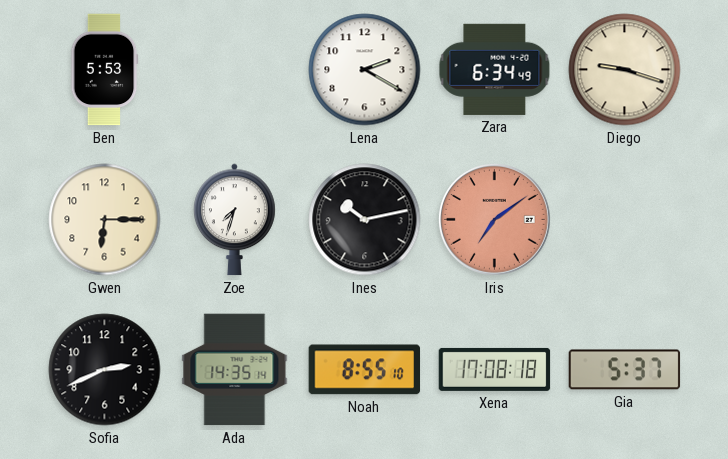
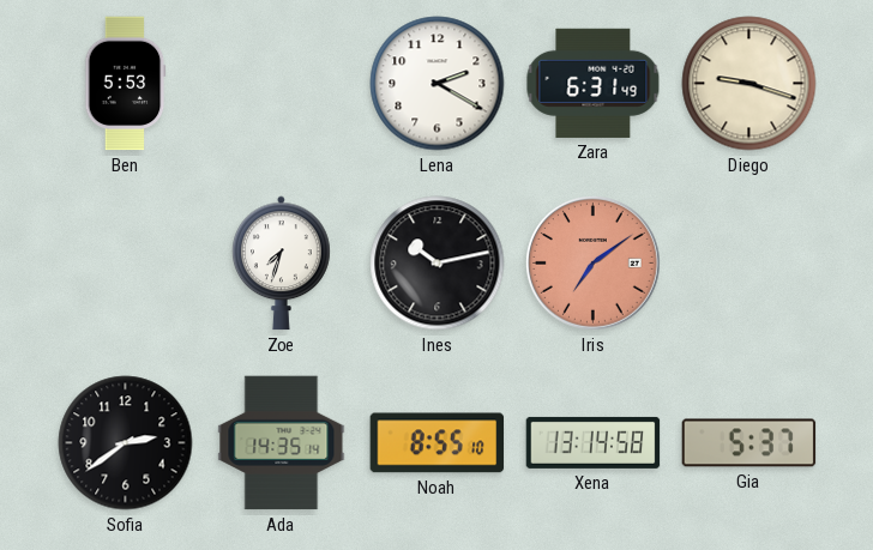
Zara: 6:34 -> 6:31 (594, 83)
Gwen: 6:15 -> none (105, 220)
Sofia: 2:41 -> 2:39 (126, 443)
Xena: 17:08 -> 13:14 (594, 442)
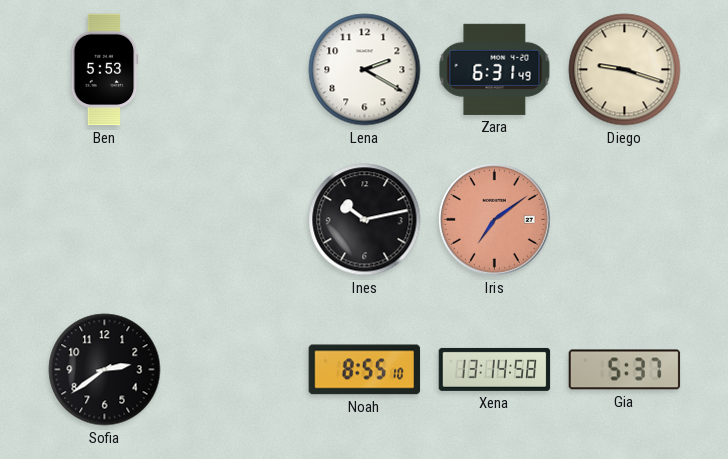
Zoe: 7:33 -> none (282, 264)
Ada: 14:35 -> none (282, 443)
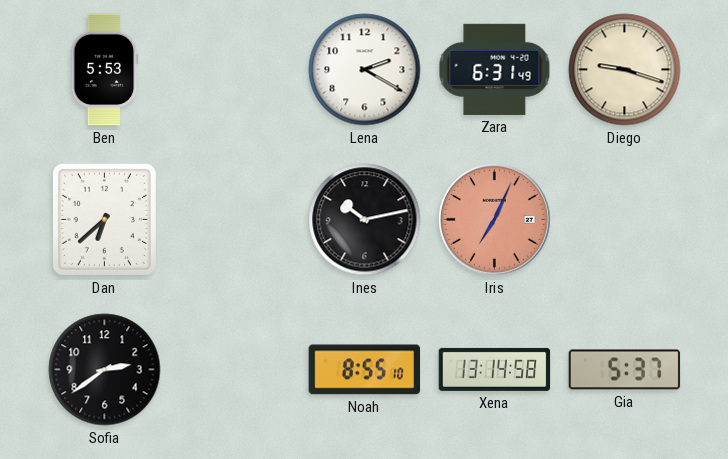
Dan: none -> 6:38 (104, 219)
Iris: 7:09 -> 7:04 (494, 219)
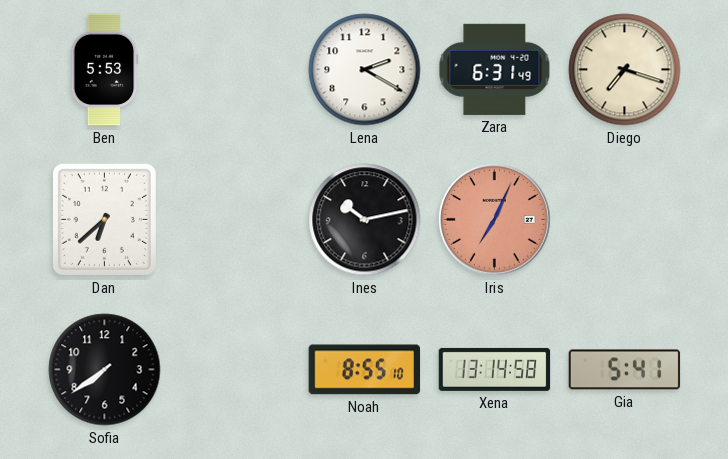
Diego: 9:18 -> 7:18 (625, 70)
Sofia: 2:39 -> 7:39 (105, 370)
Gia: 5:37 -> 5:41 (625, 370)
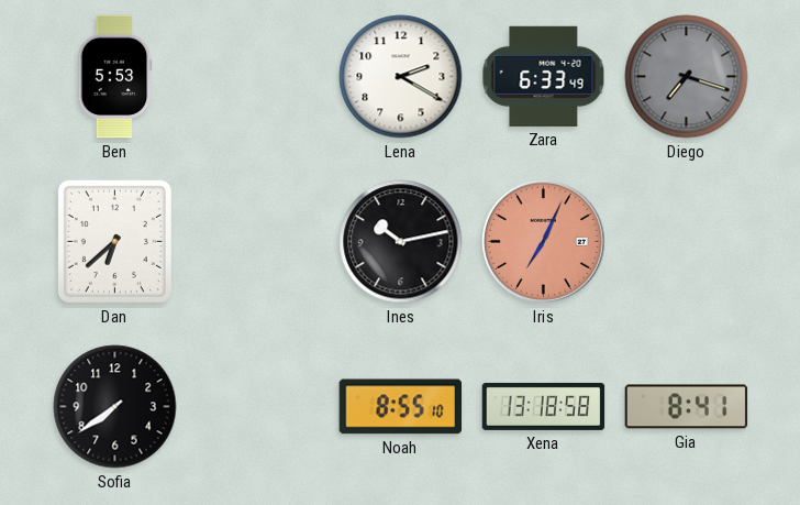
Zara: 6:31 -> 6:33 (544, 76)
Diego dial: cream -> grey (687, 77)
Xena: 13:14 -> 13:18 (544, 406)
Gia: 5:41 -> 8:41 (687, 407)
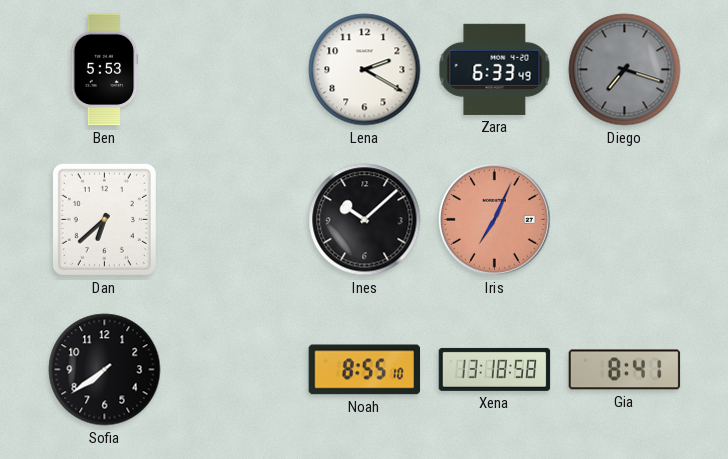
Ines: 10:13 -> 10:08 (365, 220)
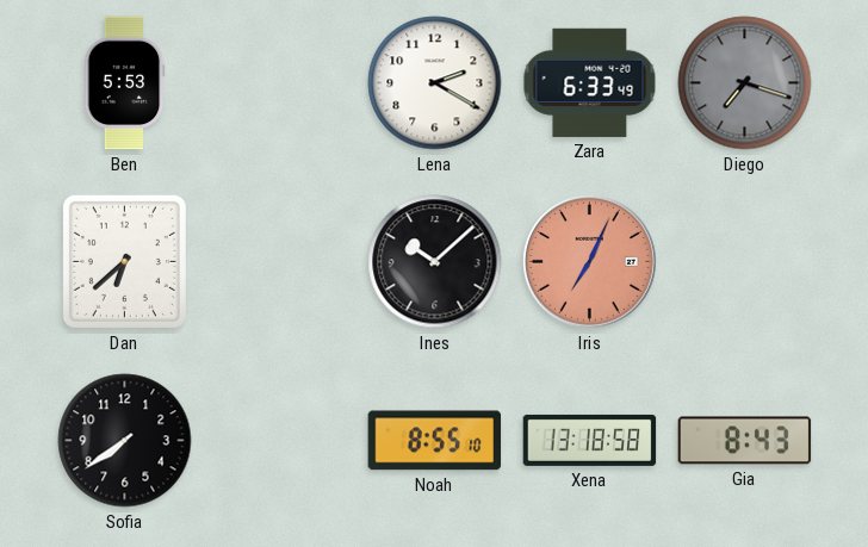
Gia: 8:41 -> 8:43 (745, 441)
